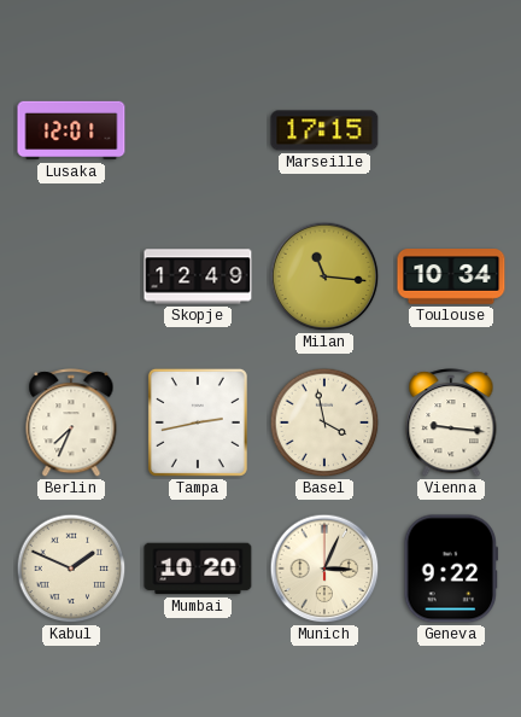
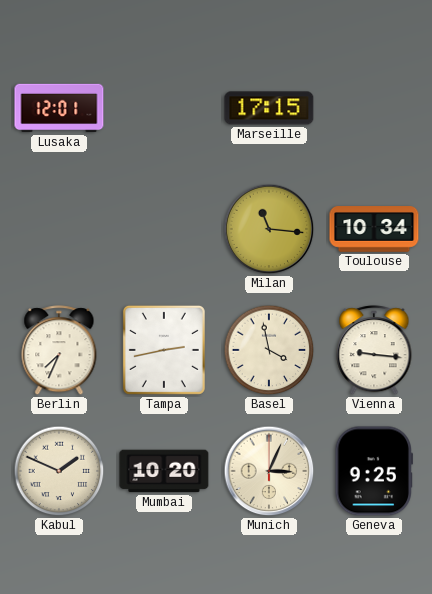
Skopje: 12:49 -> none (198, 276)
Geneva: 9:22 -> 9:25 (374, 471)
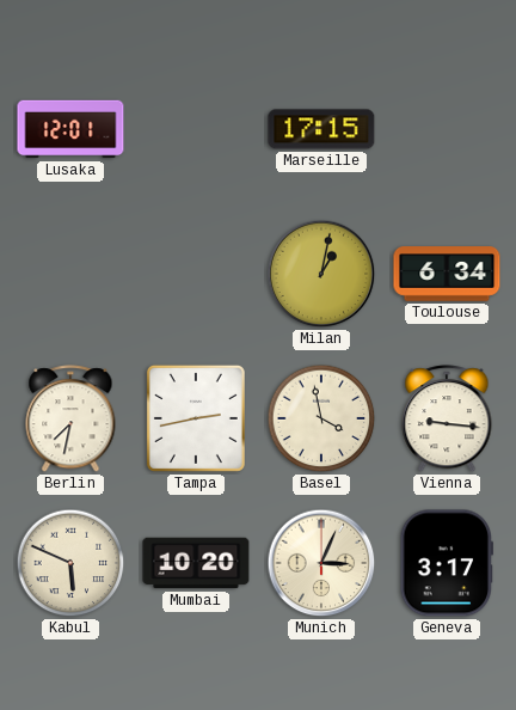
Milan: 11:16 -> 1:02 (321, 274)
Toulouse: 10:34 -> 6:34 (447, 274)
Berlin: 7:34 -> 7:32 (70, 420)
Kabul: 1:49 -> 5:49 (70, 563)
Geneva: 9:25 -> 3:17 (447, 563)
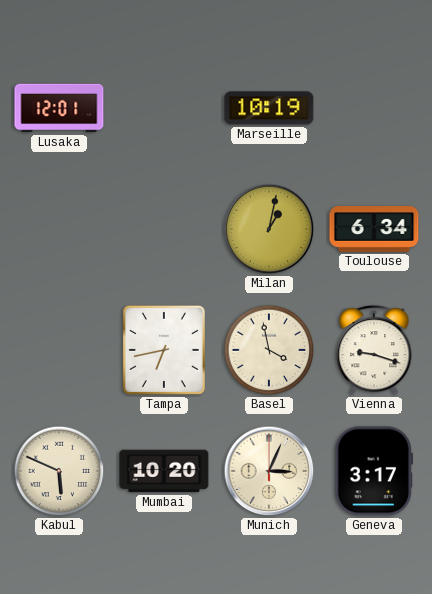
Marseille: 17:15 -> 10:19 (269, 108)
Berlin: 7:32 -> none (70, 420)
Tampa: 2:43 -> 6:43 (164, 350)
Vienna: 9:16 -> 9:18 (374, 351)
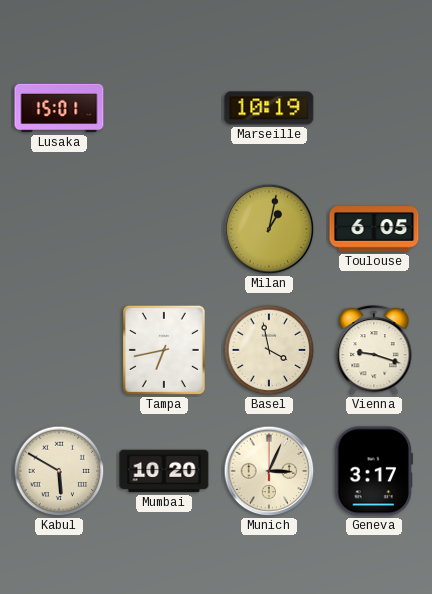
Lusaka: 12:01 -> 15:01 (59, 108)
Toulouse: 6:34 -> 6:05 (374, 229)
Kabul: 5:49 -> 5:50 (59, 471)
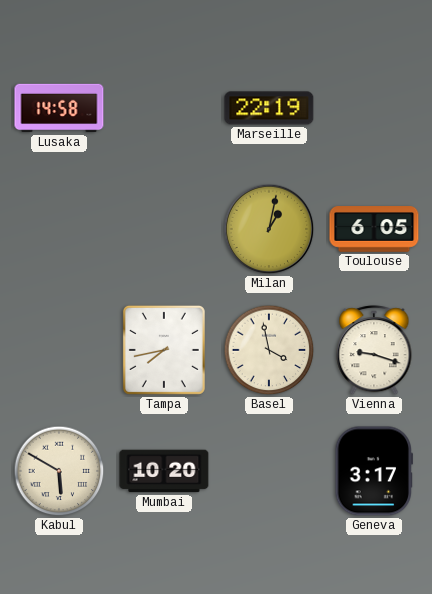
Lusaka: 15:01 -> 14:58 (59, 108)
Marseille: 10:19 -> 22:19 (269, 108)
Tampa: 6:43 -> 7:43 (164, 350)
Munich: 3:04 -> none (269, 471)
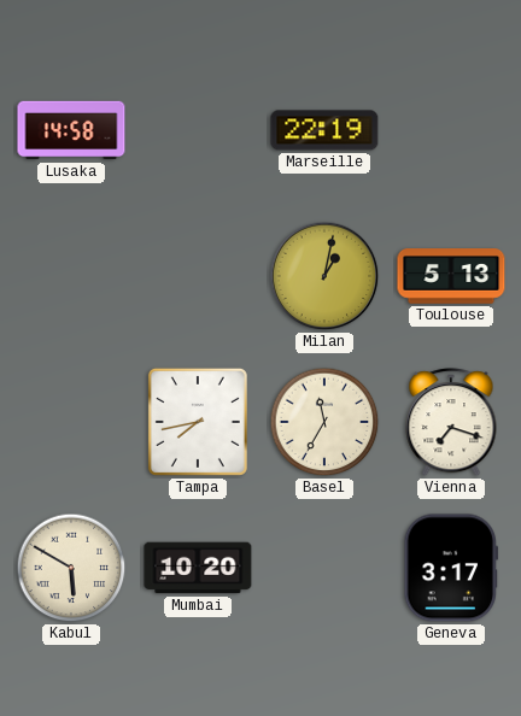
Toulouse: 6:05 -> 5:13 (451, 276)
Basel: 3:58 -> 11:35 (324, 422)
Vienna: 9:18 -> 7:18 (451, 423)
